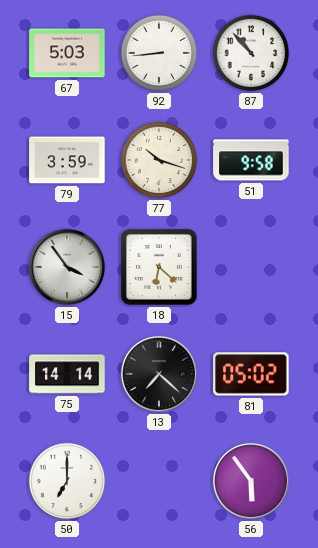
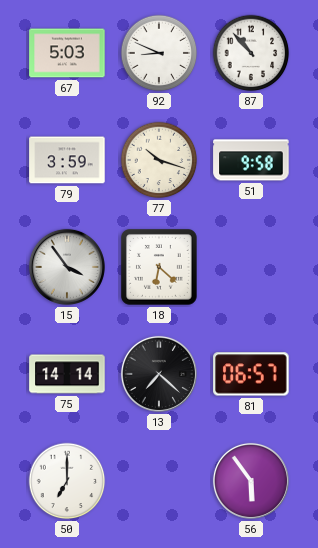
92: 8:44 -> 8:49 (159, 53)
81: 05:02 -> 06:57 (251, 374)
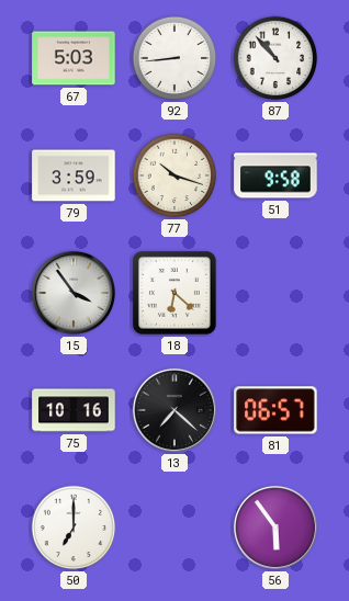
92: 8:49 -> 8:44 (174, 58)
75: 14:14 -> 10:16 (74, 410)
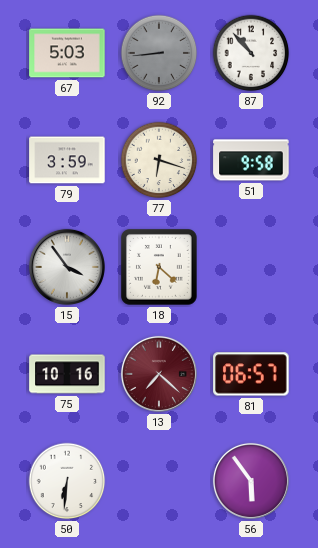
92 dial: white -> grey (159, 53)
77: 10:18 -> 6:18 (159, 160)
13 dial: black -> burgundy (159, 374)
50: 7:00 -> 6:31 (67, 481)
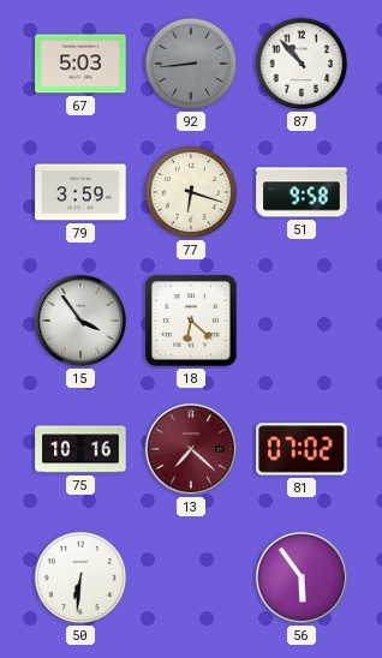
81: 06:57 -> 07:02 (302, 449)
